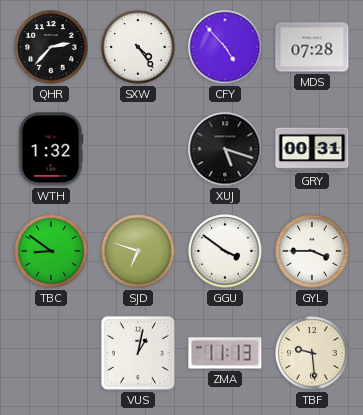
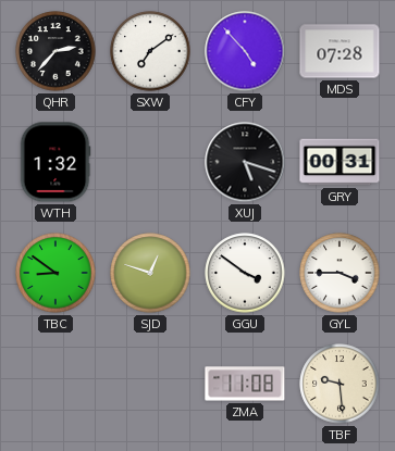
SXW: 4:24 -> 7:09 (150, 51)
SJD: 6:48 -> 12:48 (150, 273)
VUS: 1:02 -> none (138, 353)
ZMA: 11:13 -> 11:08 (245, 384)
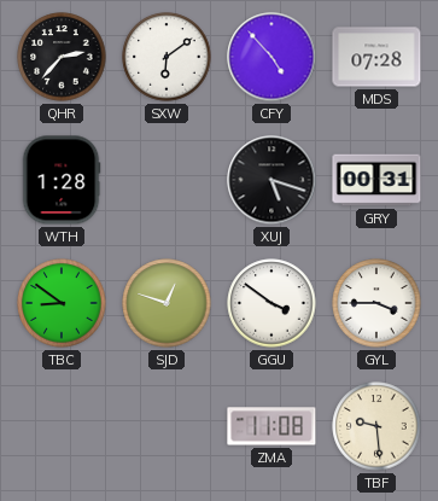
SXW: 7:09 -> 6:09 (167, 57)
WTH: 1:32 -> 1:28 (62, 180)
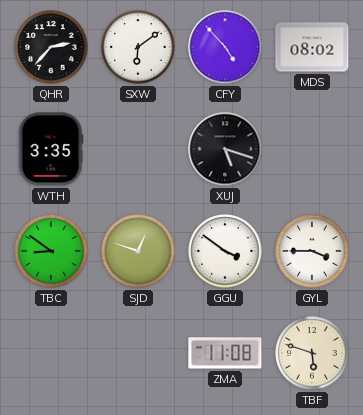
MDS: 07:28 -> 08:02 (312, 47)
WTH: 1:28 -> 3:35 (51, 149)
GRY: 00:31 -> none (376, 180)
TBF: 9:29 -> 5:48 (312, 353)
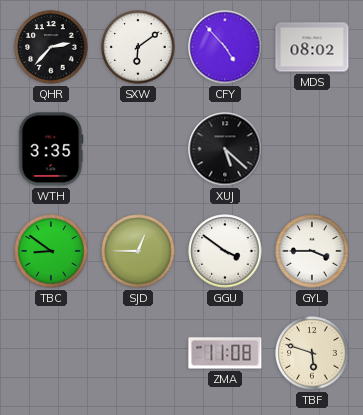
XUJ: 5:18 -> 5:22 (225, 149)
SJD: 12:48 -> 12:45 (138, 251)
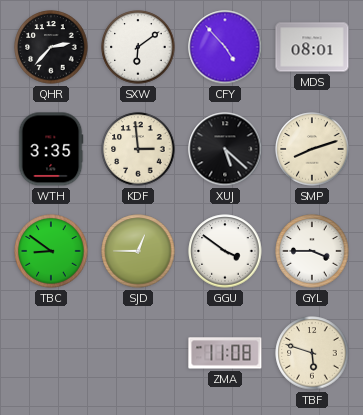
MDS: 08:02 -> 08:01 (312, 47)
KDF: none -> 2:59 (138, 149)
SMP: none -> 8:12 (312, 149)
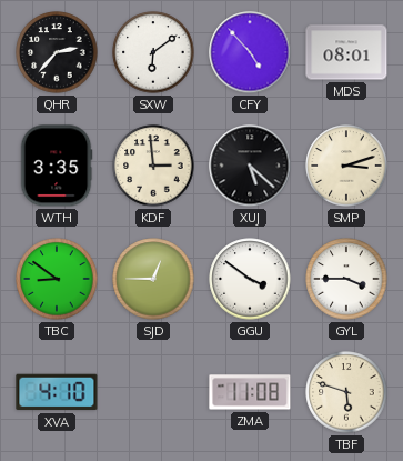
SMP: 8:12 -> 3:12 (346, 166)
XVA: none -> 4:10 (57, 392)
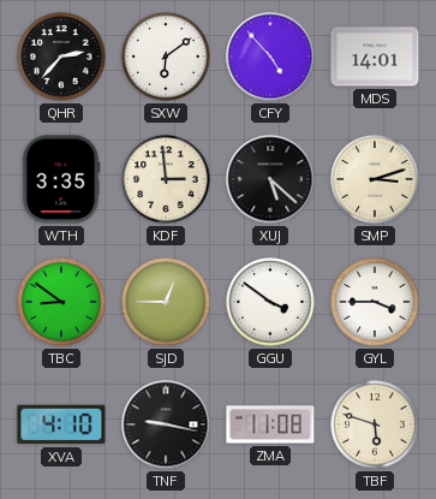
MDS: 08:01 -> 14:01 (375, 57)
TNF: none -> 9:17 (166, 424)
